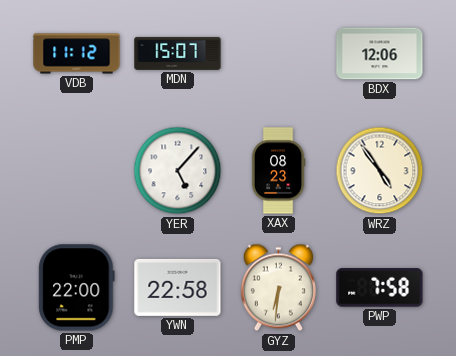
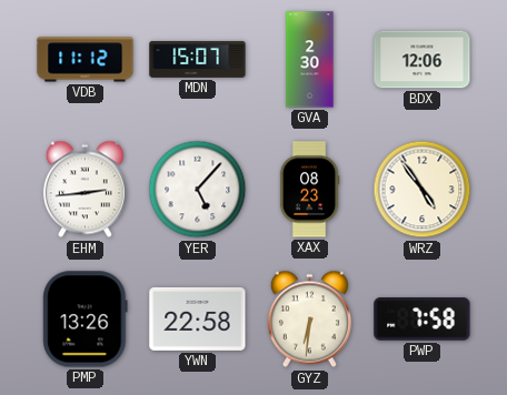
GVA: none -> 2:30 (310, 60)
EHM: none -> 2:44 (84, 190)
PMP: 22:00 -> 13:26 (86, 320)
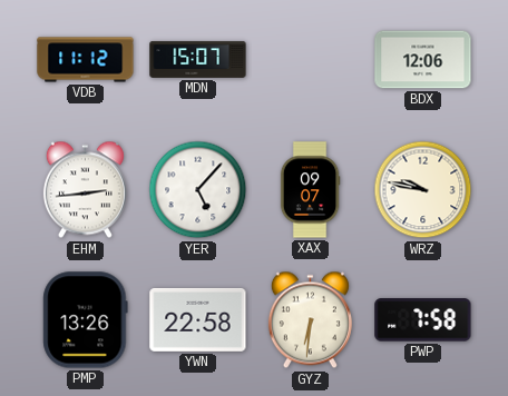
GVA: 2:30 -> none (310, 60)
XAX: 08:23 -> 09:07 (310, 190)
WRZ: 4:54 -> 9:47 (423, 190)
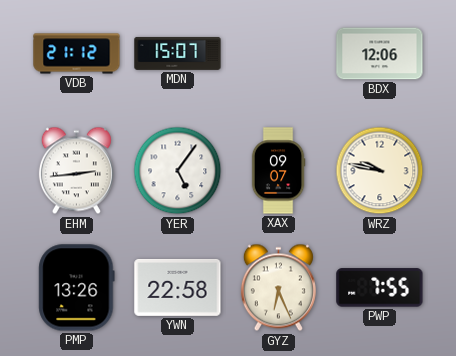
VDB: 11:12 -> 21:12 (77, 54)
YER: 5:07 -> 5:06 (178, 171)
GYZ: 6:31 -> 6:26 (278, 288)
PWP: 7:58 -> 7:55 (380, 288)
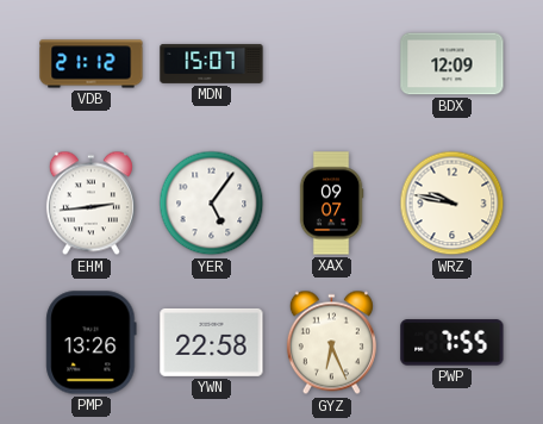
BDX: 12:06 -> 12:09 (453, 64)
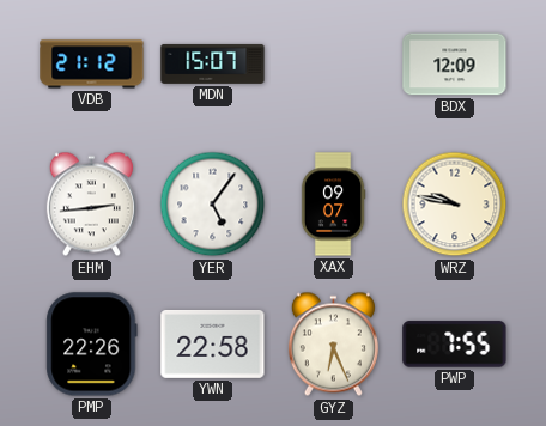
PMP: 13:26 -> 22:26 (92, 345)
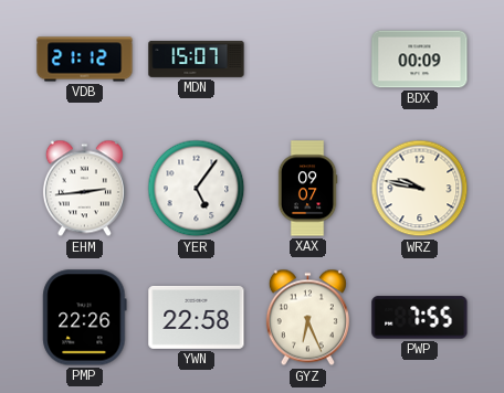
BDX: 12:09 -> 00:09 (420, 60)
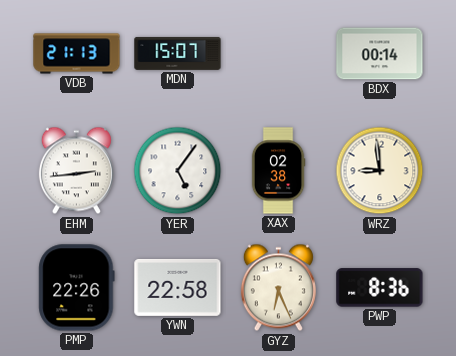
VDB: 21:12 -> 21:13 (77, 54)
BDX: 00:09 -> 00:14 (380, 54)
XAX: 09:07 -> 02:38 (278, 171)
WRZ: 9:47 -> 8:59 (380, 171)
PWP: 7:55 -> 8:36 (380, 288)
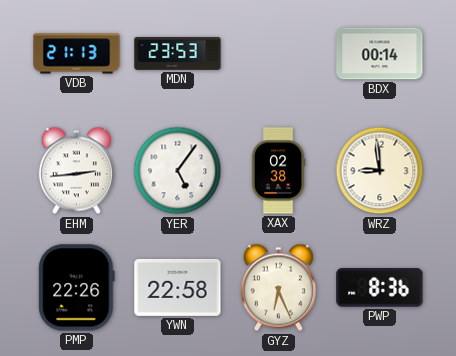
MDN: 15:07 -> 23:53 (178, 53)
